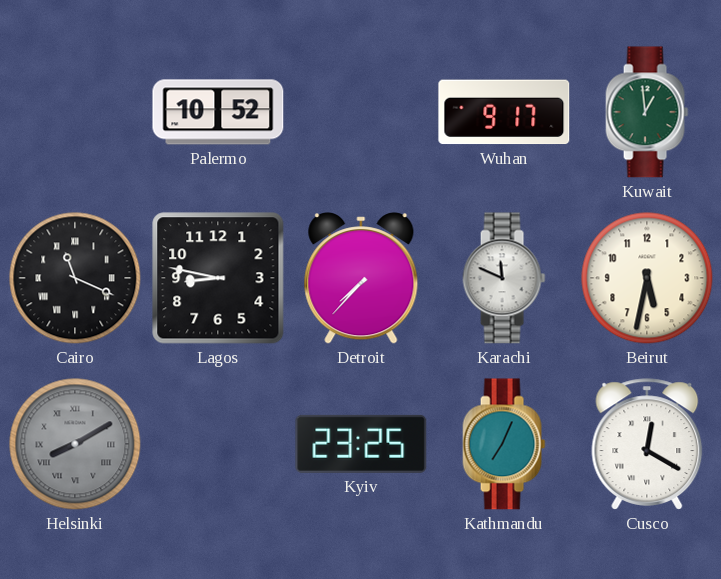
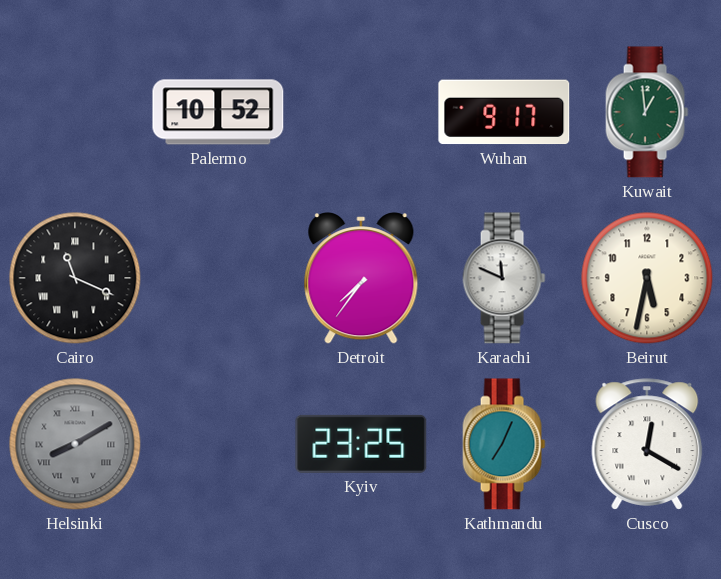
Lagos: 8:47 -> none (218, 278)
Detroit: 7:37 -> 7:36 (361, 278)
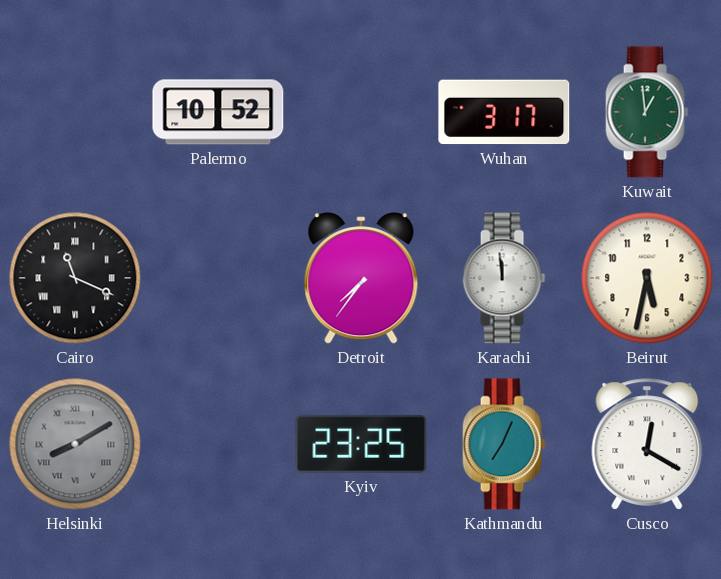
Wuhan: 9:17 -> 3:17 (504, 112)
Karachi: 11:49 -> 11:59 (504, 278)
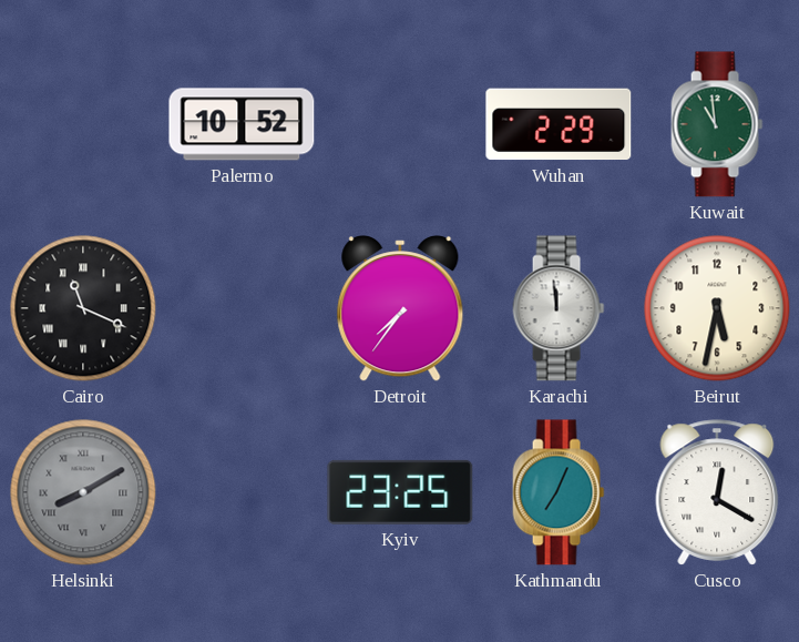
Wuhan: 3:17 -> 2:29 (559, 124)
Kuwait: 12:59 -> 10:59 (717, 124)
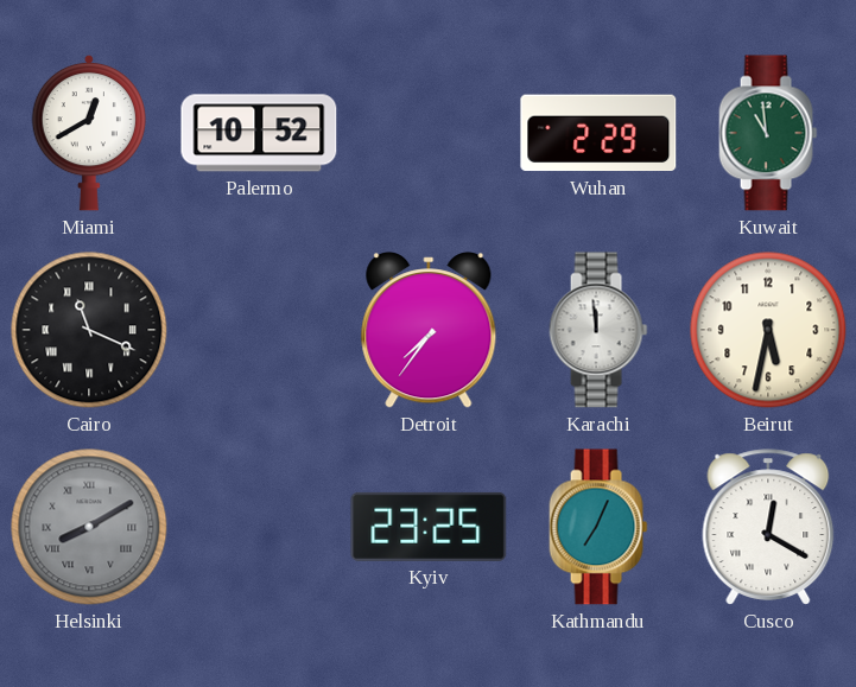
Miami: none -> 12:40 (88, 133)
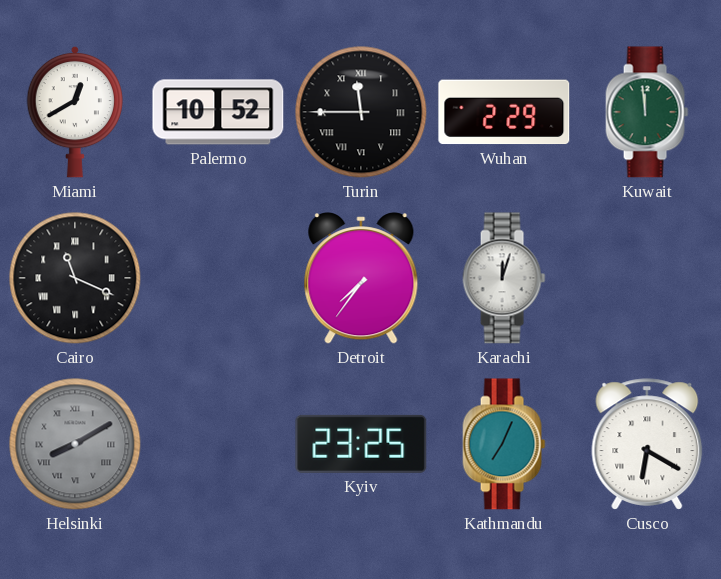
Turin: none -> 11:45 (361, 112)
Kuwait: 10:59 -> 11:59 (647, 112)
Karachi: 11:59 -> 12:03 (504, 278)
Beirut: 5:32 -> none (768, 330)
Cusco: 12:20 -> 6:20 (647, 444)
